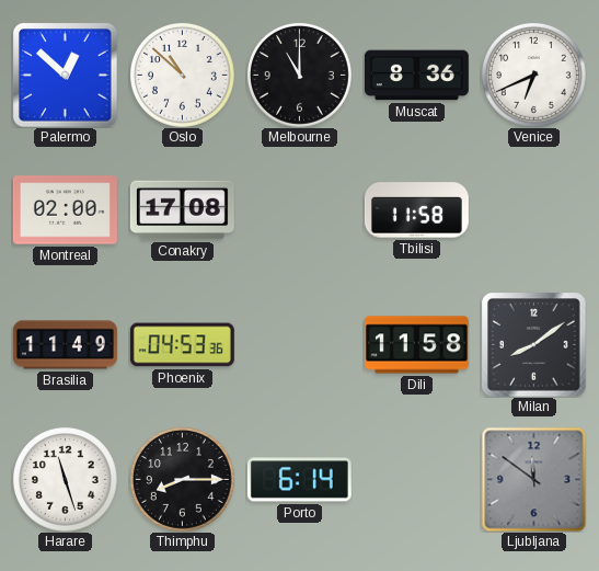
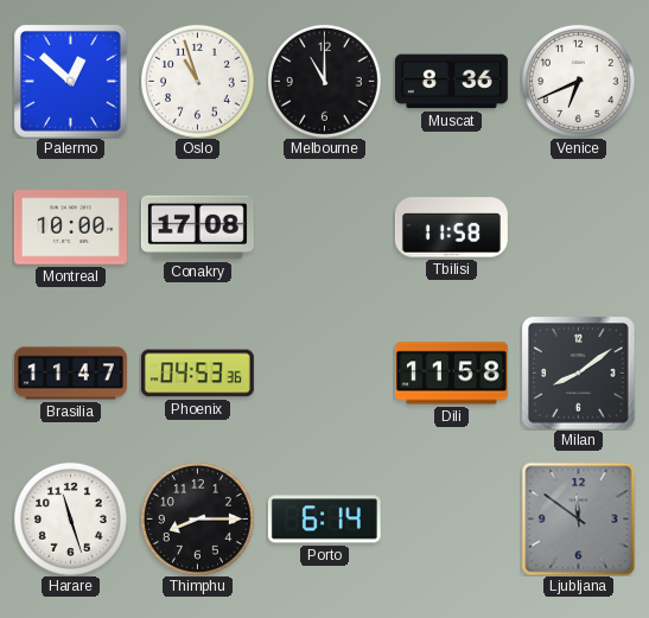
Oslo: 10:52 -> 10:57 (198, 82)
Montreal: 02:00 -> 10:00 (70, 228)
Brasilia: 11:49 -> 11:47 (70, 374)
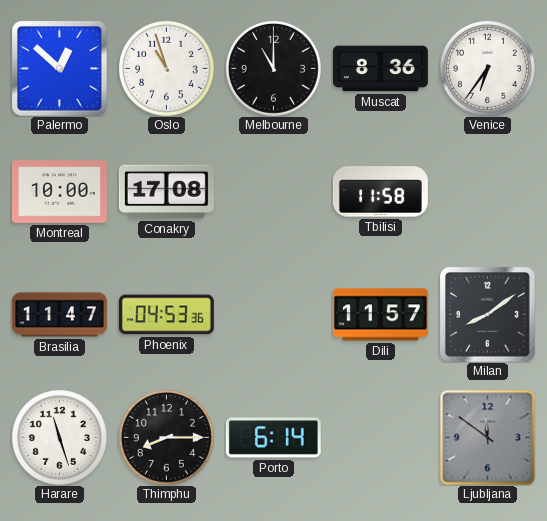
Venice: 6:41 -> 6:36 (488, 69)
Dili: 11:58 -> 11:57 (380, 315)
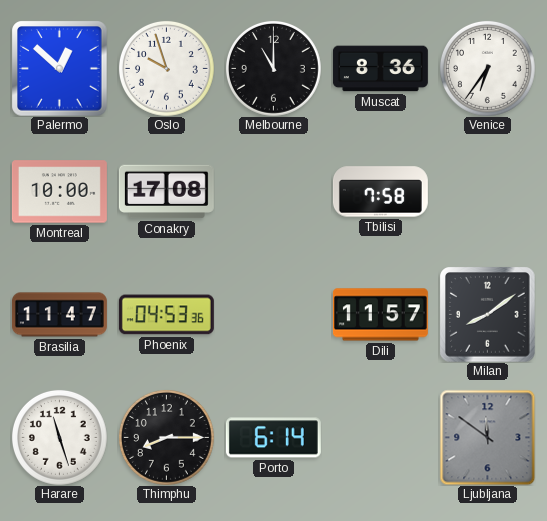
Oslo: 10:57 -> 9:57 (167, 69)
Tbilisi: 11:58 -> 7:58 (380, 192)
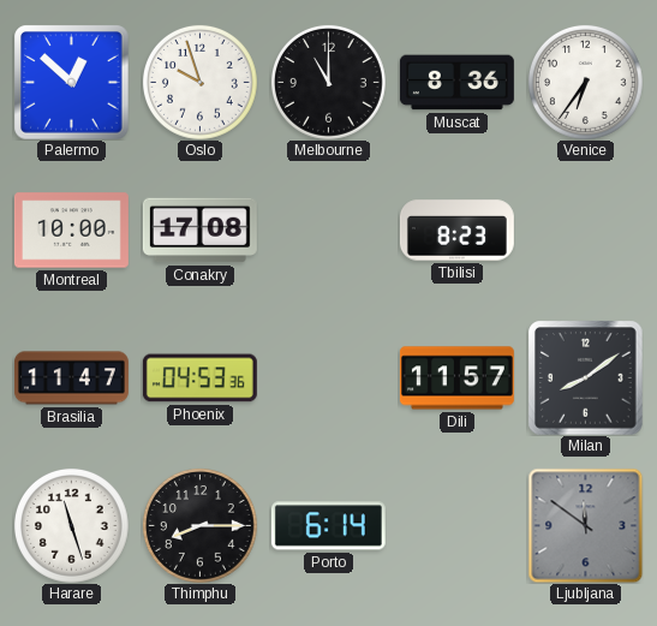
Tbilisi: 7:58 -> 8:23 (456, 231)
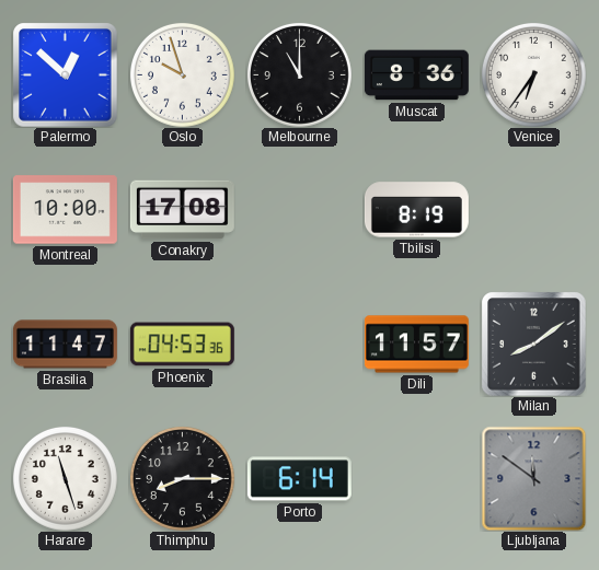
Tbilisi: 8:23 -> 8:19 (416, 210)
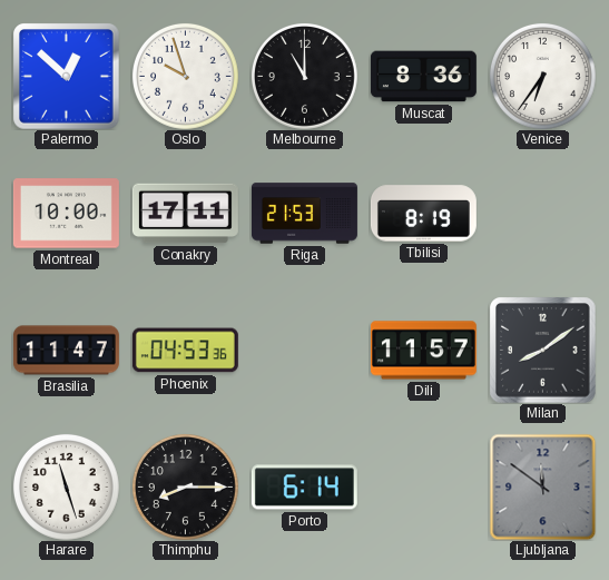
Conakry: 17:08 -> 17:11 (185, 214)
Riga: none -> 21:53 (304, 214)
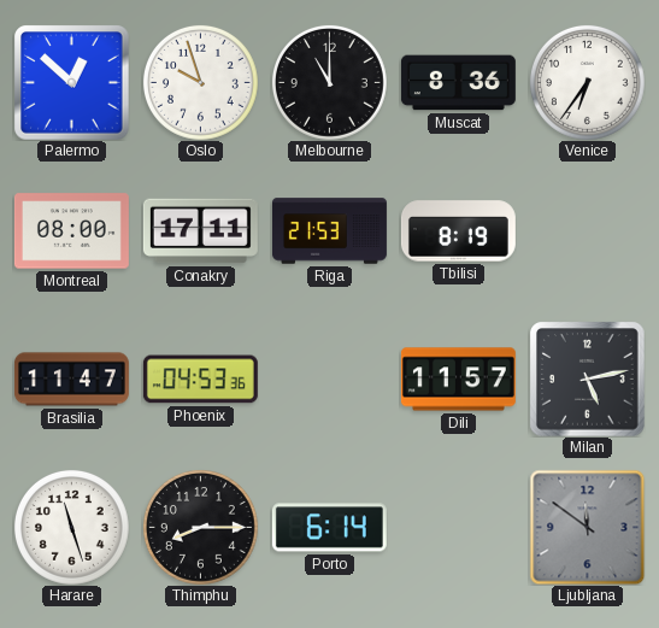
Montreal: 10:00 -> 08:00 (71, 231)
Milan: 8:09 -> 5:13 (587, 378)
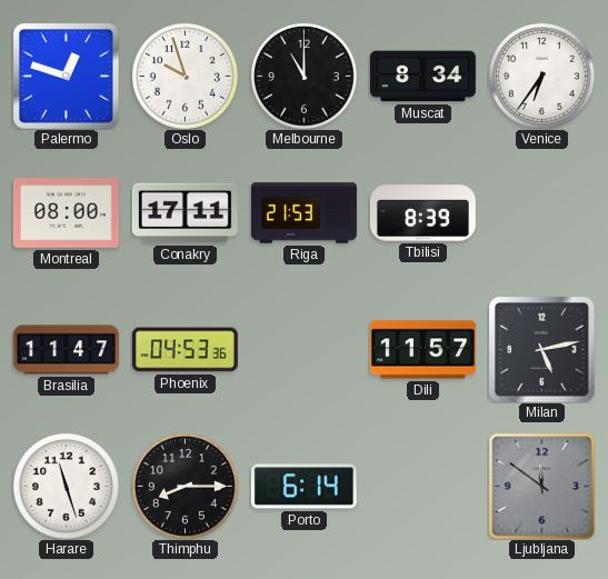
Palermo: 12:52 -> 12:48 (66, 76)
Muscat: 8:36 -> 8:34 (422, 77)
Tbilisi: 8:19 -> 8:39 (422, 213)
